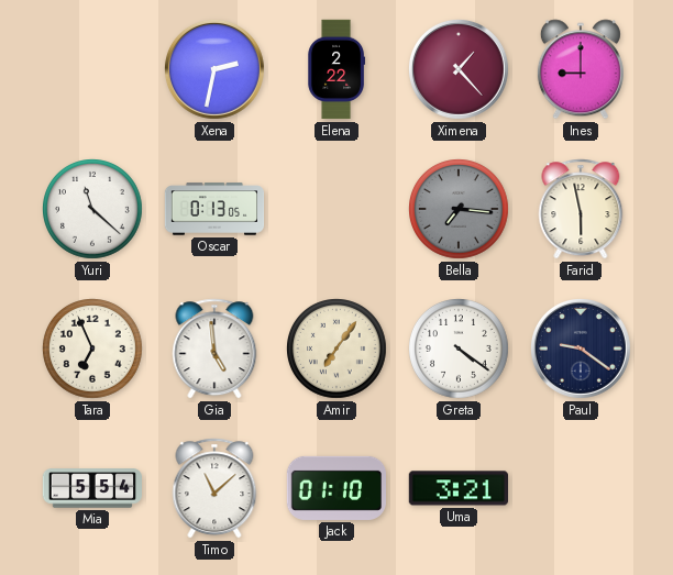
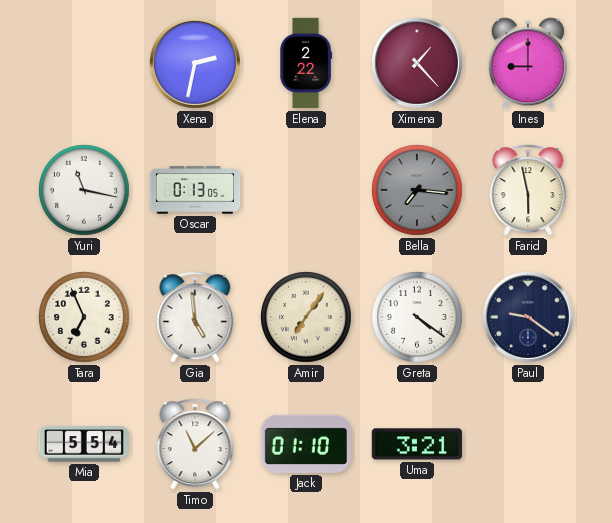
Yuri: 11:22 -> 11:17 (85, 191)
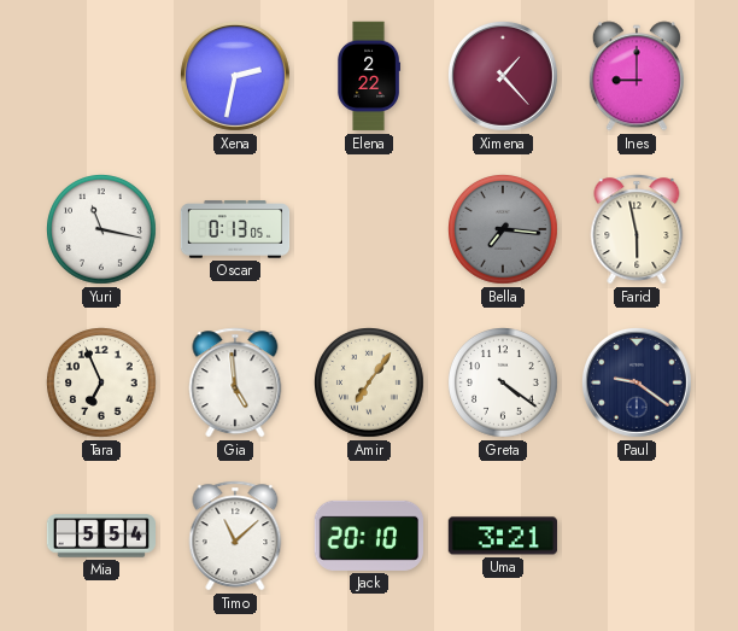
Jack: 01:10 -> 20:10 (368, 536)
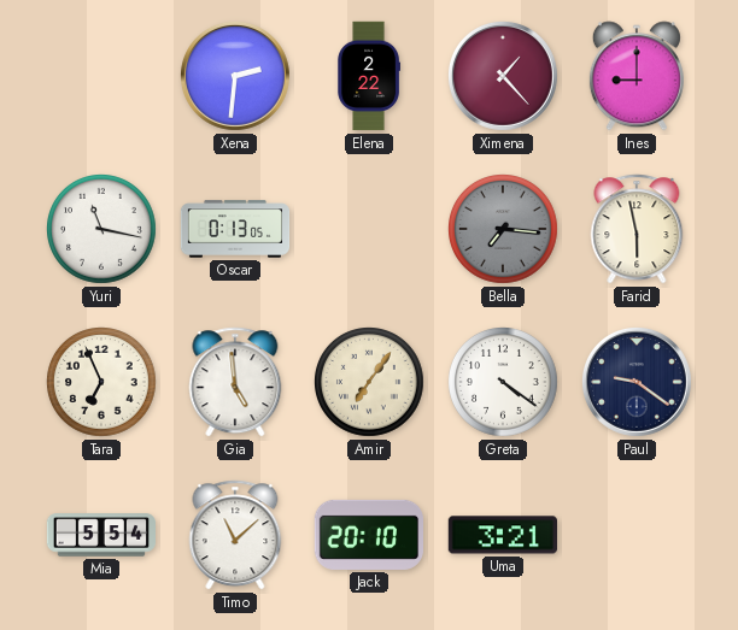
Xena: 2:32 -> 2:31 (235, 76)
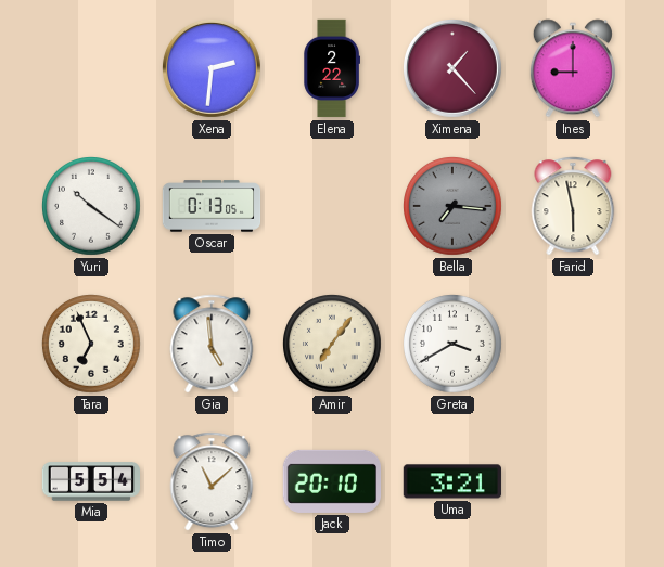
Yuri: 11:17 -> 10:21 (92, 207)
Greta: 4:21 -> 3:40 (454, 345)
Paul: 9:21 -> none (637, 382)
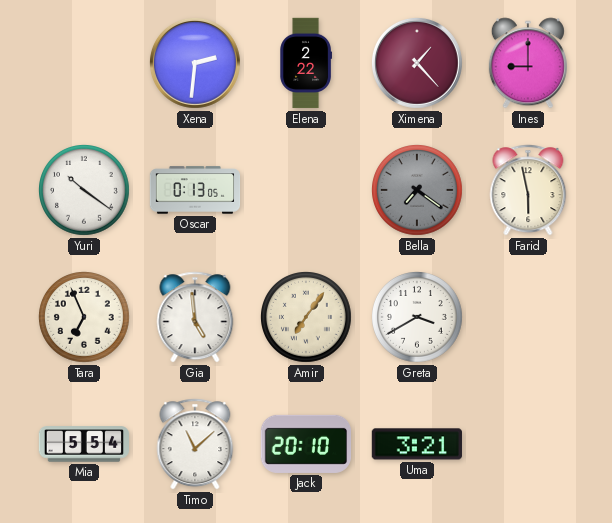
Bella: 7:16 -> 7:21 (418, 191)
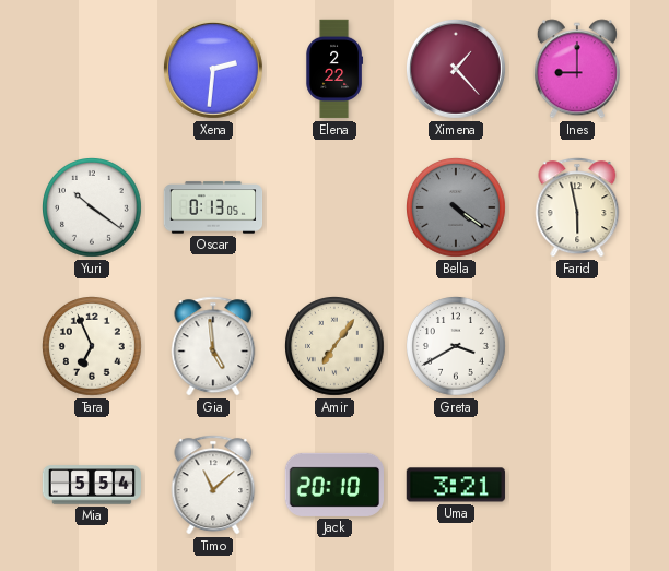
Bella: 7:21 -> 4:21 (457, 209)
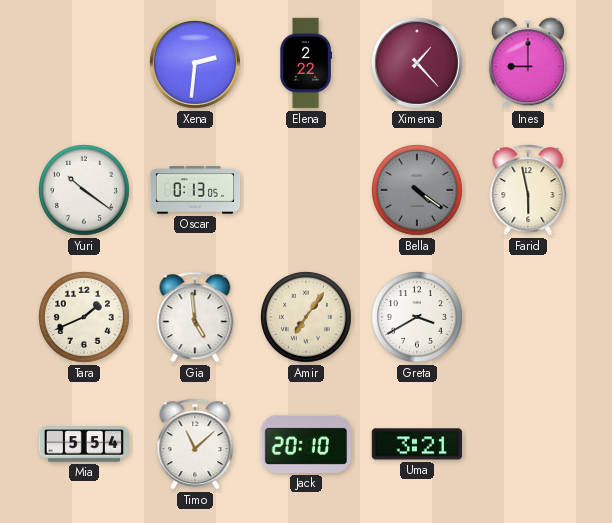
Tara: 6:56 -> 1:41 (85, 318)
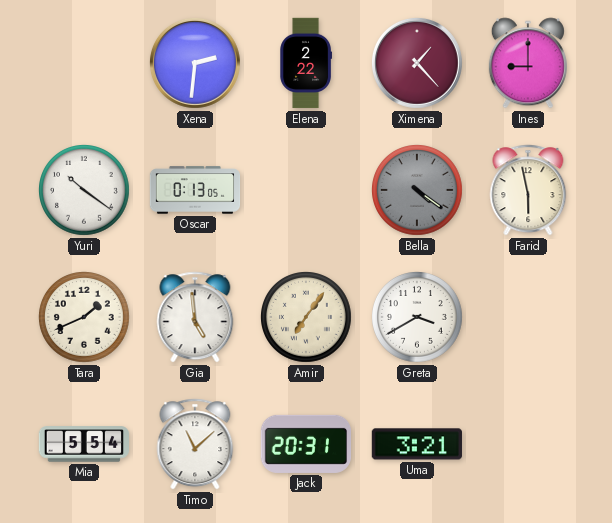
Jack: 20:10 -> 20:31 (305, 444)
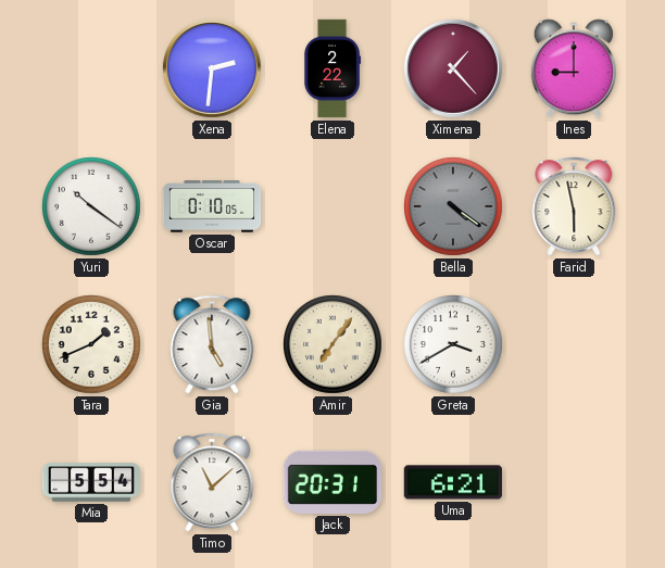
Oscar: 0:13 -> 0:10 (212, 206)
Uma: 3:21 -> 6:21 (453, 482)
